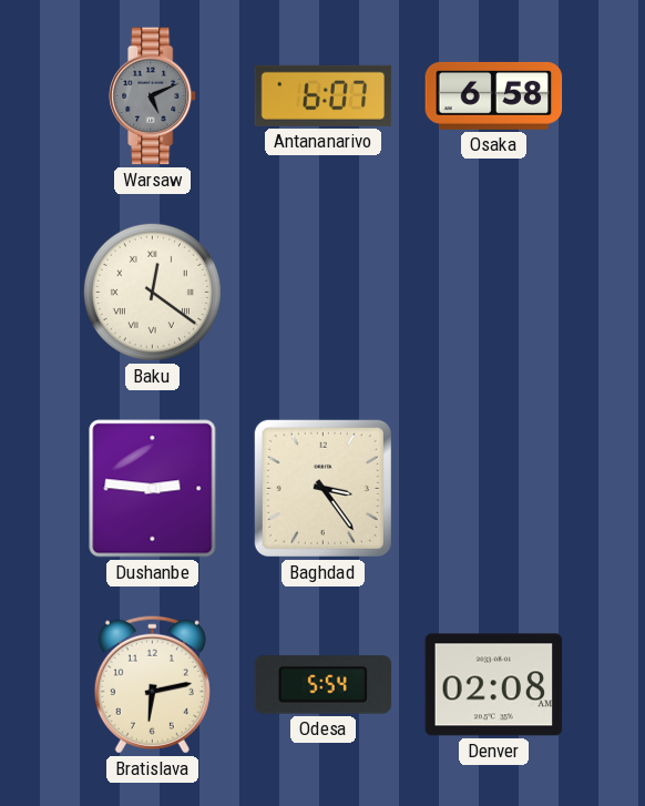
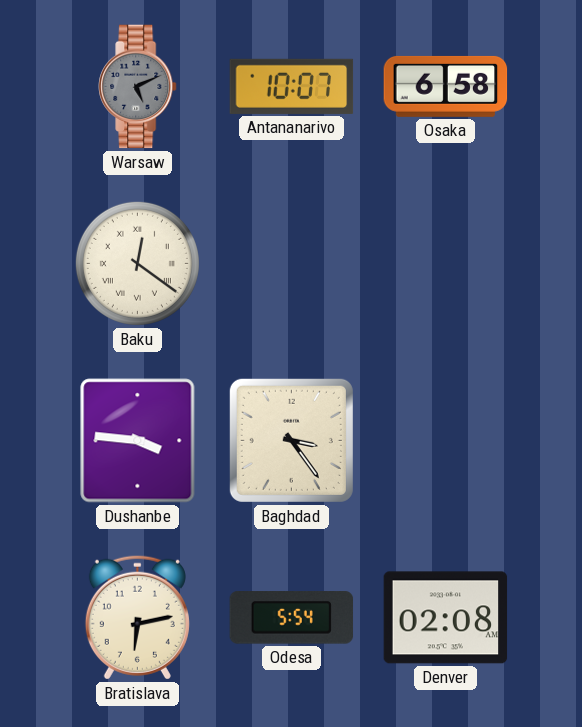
Antananarivo: 6:07 -> 10:07 (292, 86)
Dushanbe: 2:46 -> 3:46 (138, 441)
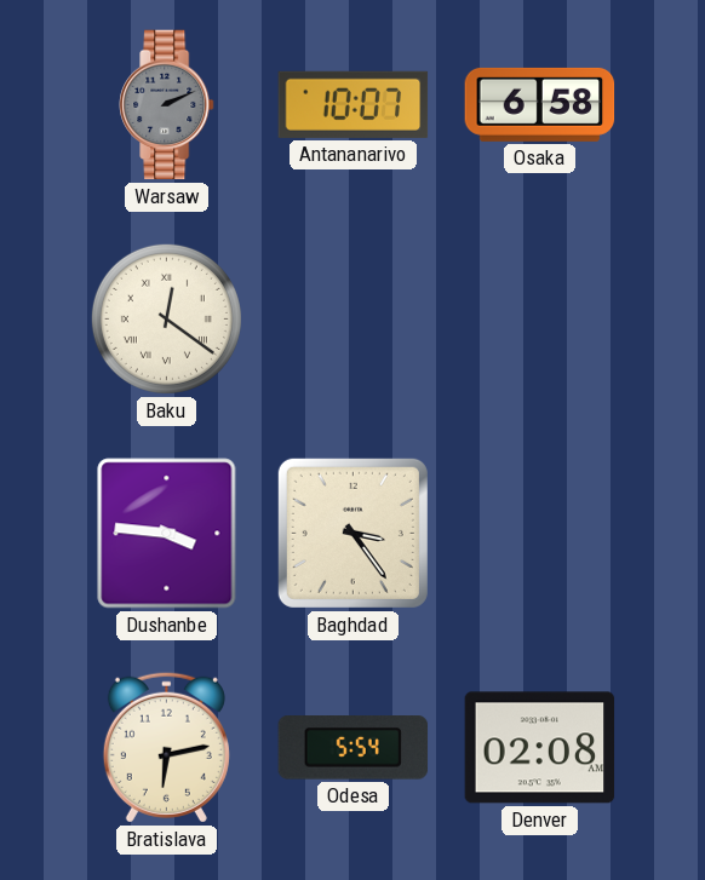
Warsaw: 5:11 -> 2:11 (167, 105)
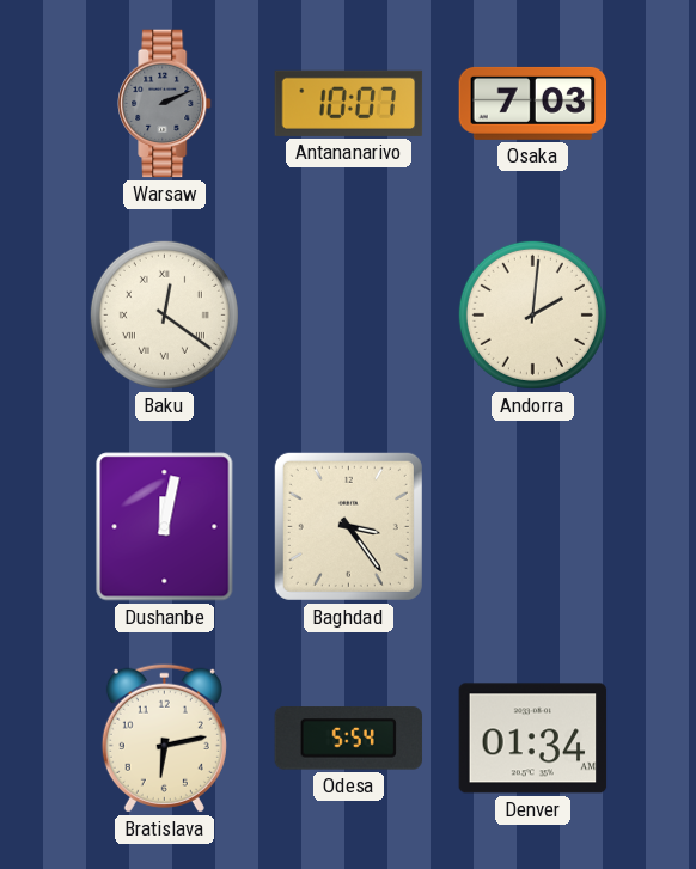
Osaka: 6:58 -> 7:03 (533, 103)
Andorra: none -> 2:01 (532, 314)
Dushanbe: 3:46 -> 12:02 (165, 527)
Denver: 02:08 -> 01:34 (533, 739)
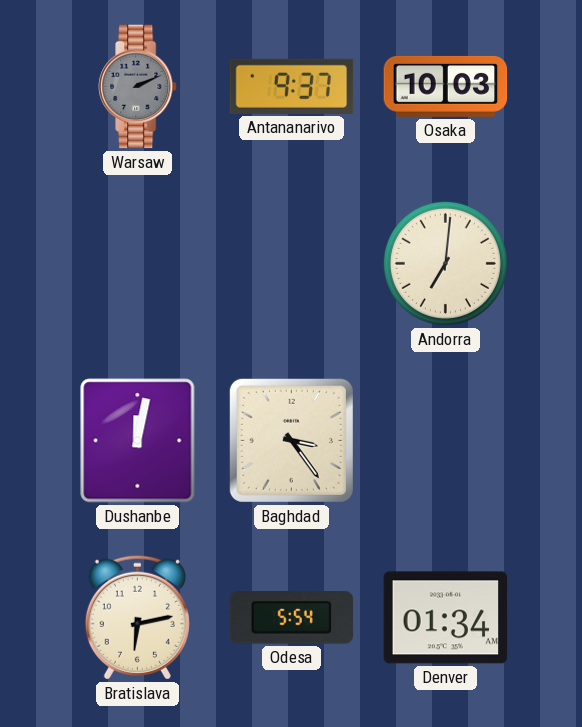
Antananarivo: 10:07 -> 9:37 (292, 86)
Osaka: 7:03 -> 10:03 (446, 86)
Baku: 12:21 -> none (164, 314)
Andorra: 2:01 -> 7:01 (445, 263)
